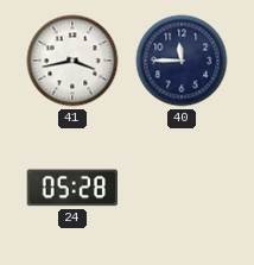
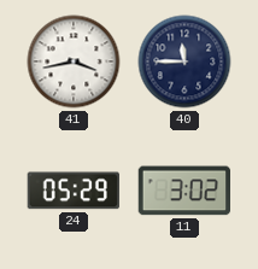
24: 05:28 -> 05:29 (74, 191)
11: none -> 3:02 (183, 191)
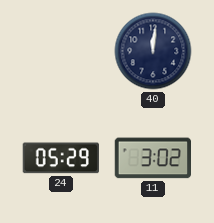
41: 3:43 -> none (74, 62)
40: 11:45 -> 12:01 (153, 51)
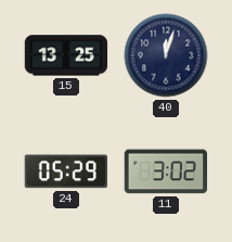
15: none -> 13:25 (66, 55)
40: 12:01 -> 12:03 (166, 55)
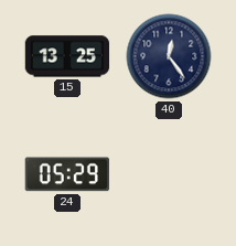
40: 12:03 -> 12:24 (169, 56)
11: 3:02 -> none (165, 171)
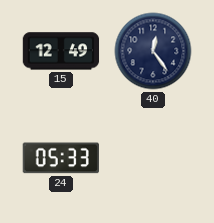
15: 13:25 -> 12:49 (61, 51)
24: 05:29 -> 05:33 (61, 158)
